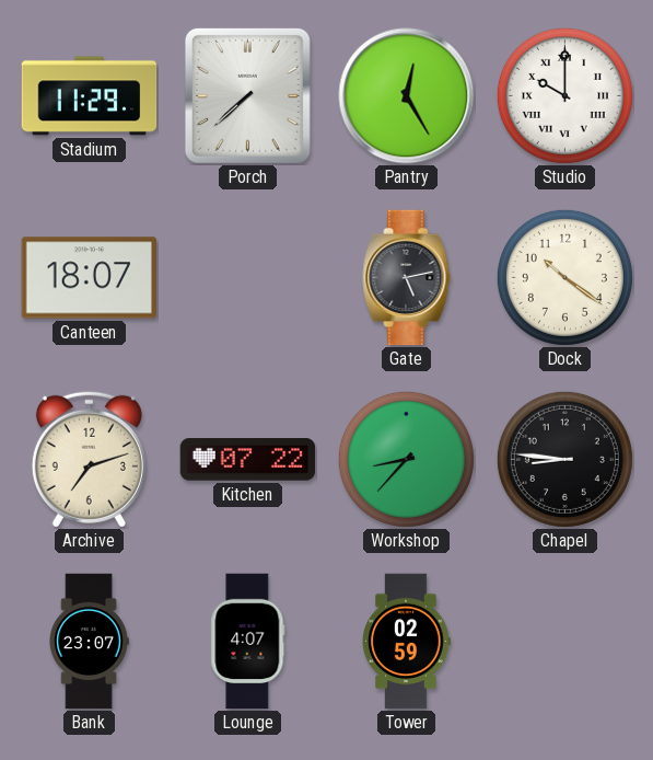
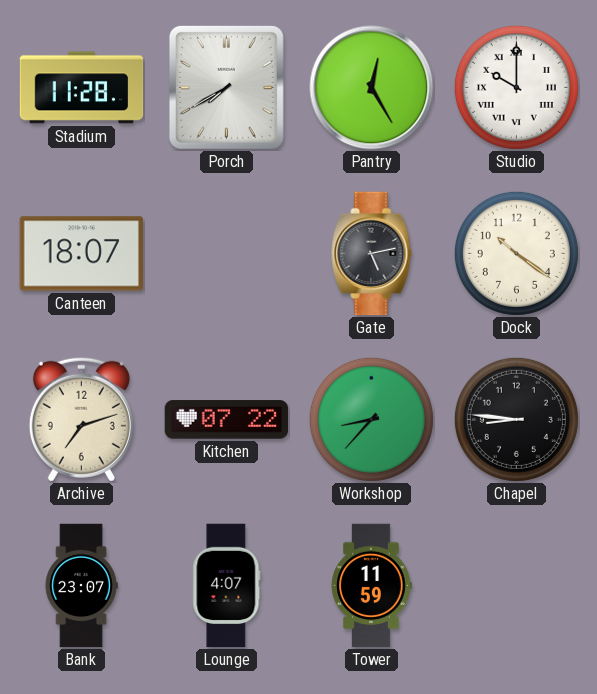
Stadium: 11:29 -> 11:28 (82, 88)
Porch: 7:38 -> 7:40 (226, 87)
Tower: 02:59 -> 11:59 (371, 586)
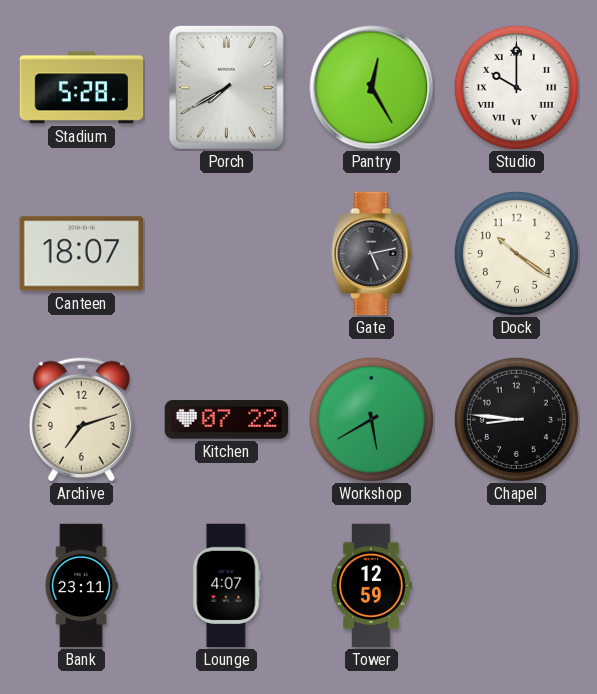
Stadium: 11:28 -> 5:28 (82, 88)
Workshop: 8:37 -> 5:40 (371, 419)
Bank: 23:07 -> 23:11 (81, 586)
Tower: 11:59 -> 12:59 (371, 586)
